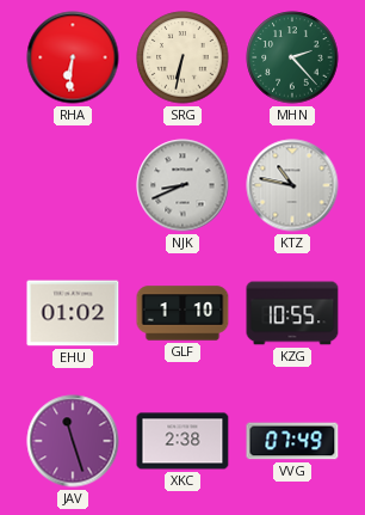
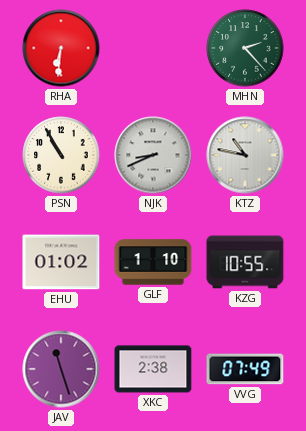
SRG: 6:32 -> none (182, 57)
PSN: none -> 10:55 (61, 155)
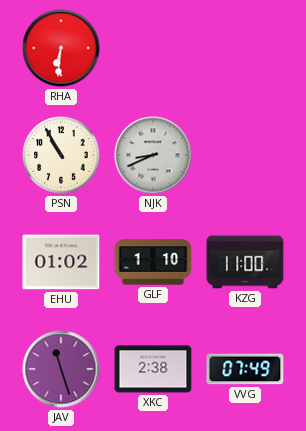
MHN: 2:23 -> none (245, 48)
KTZ: 10:47 -> none (245, 155)
KZG: 10:55 -> 11:00 (245, 262)
